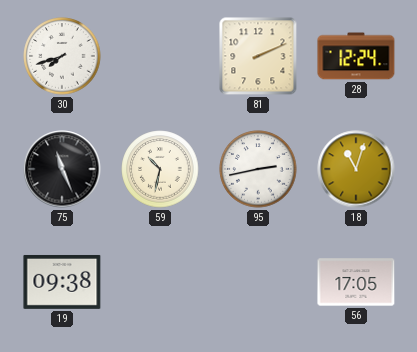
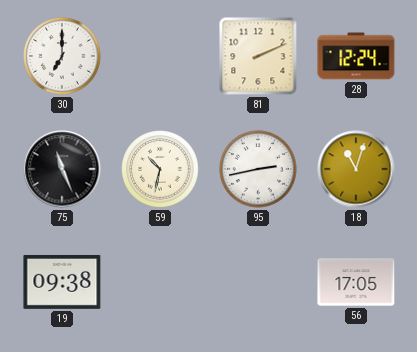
30: 7:42 -> 7:00 (62, 56)
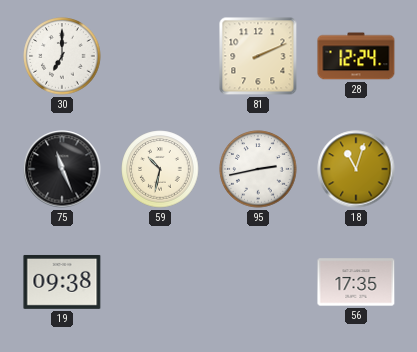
56: 17:05 -> 17:35 (356, 282)
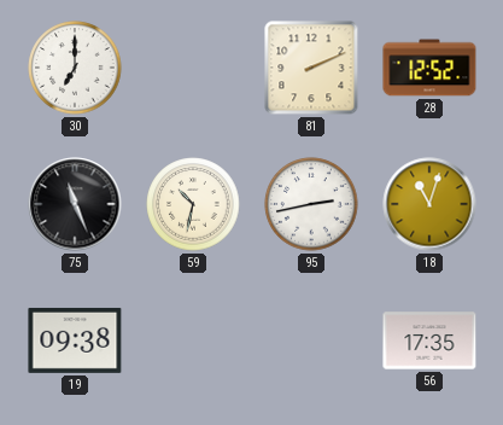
28: 12:24 -> 12:52 (429, 68)
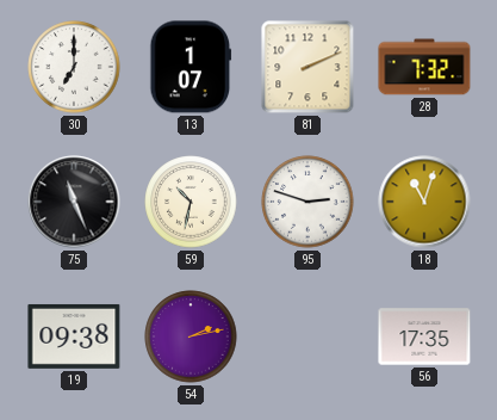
13: none -> 1:07 (191, 67)
28: 12:52 -> 7:32 (424, 67)
95: 2:43 -> 2:48 (307, 202)
54: none -> 2:13 (191, 336)
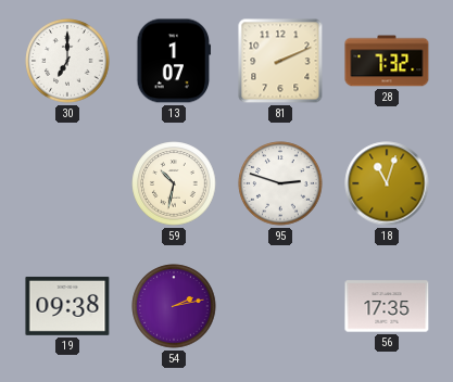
75: 11:26 -> none (74, 202)
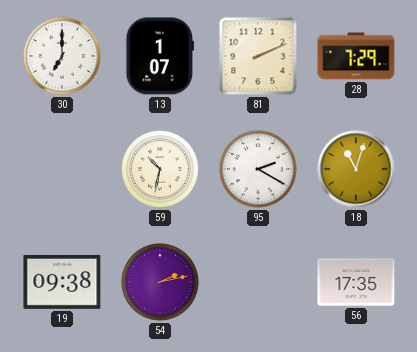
28: 7:32 -> 7:29 (356, 56)
95: 2:48 -> 2:20 (258, 169)
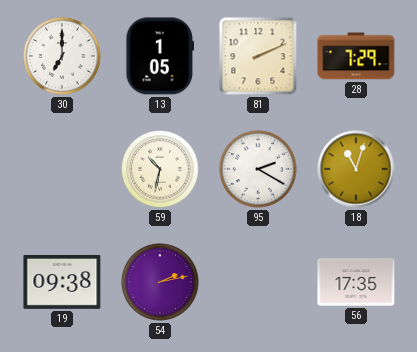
13: 1:07 -> 1:05 (160, 56)
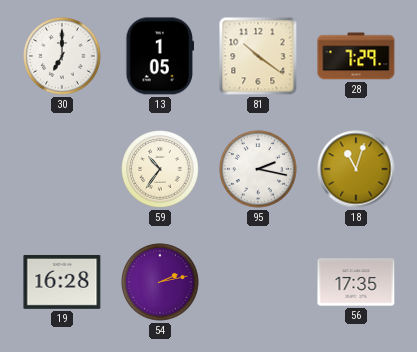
81: 2:11 -> 10:21 (258, 56)
59: 10:32 -> 10:36 (160, 169)
95: 2:20 -> 2:17 (258, 169)
19: 09:38 -> 16:28 (62, 282)
